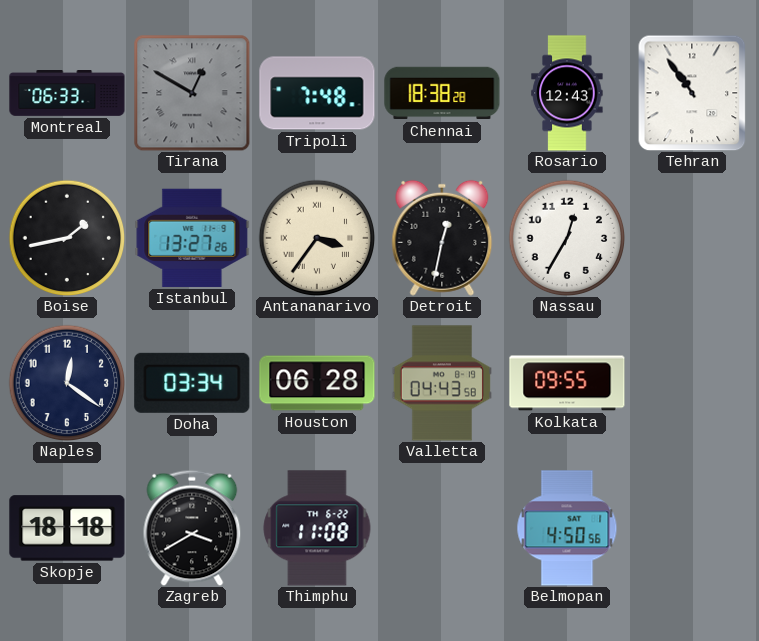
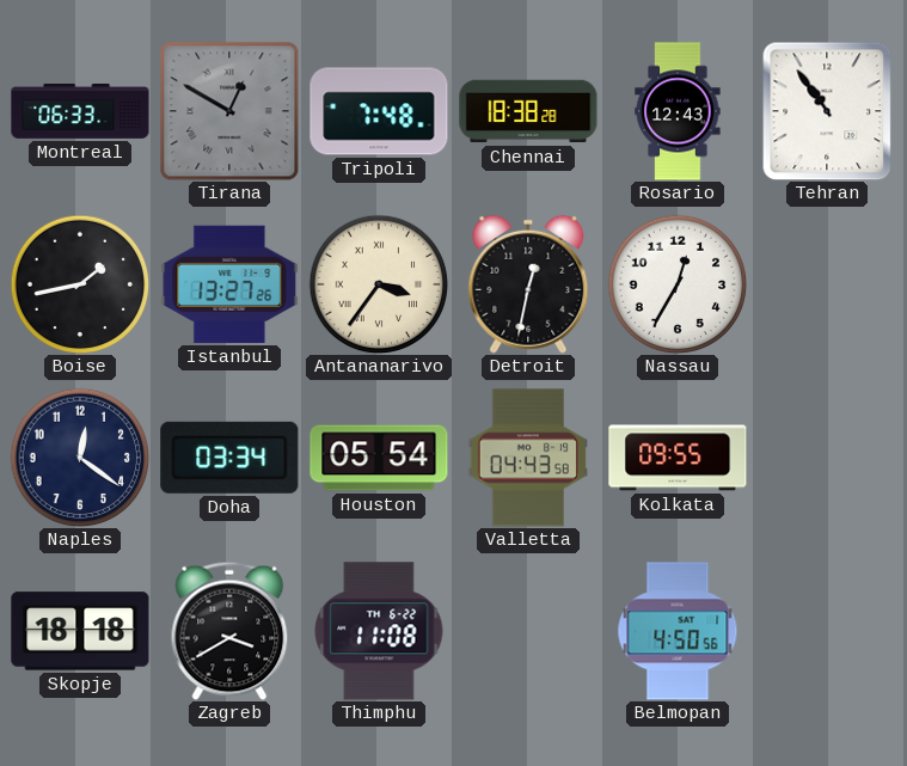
Houston: 06:28 -> 05:54 (379, 458)
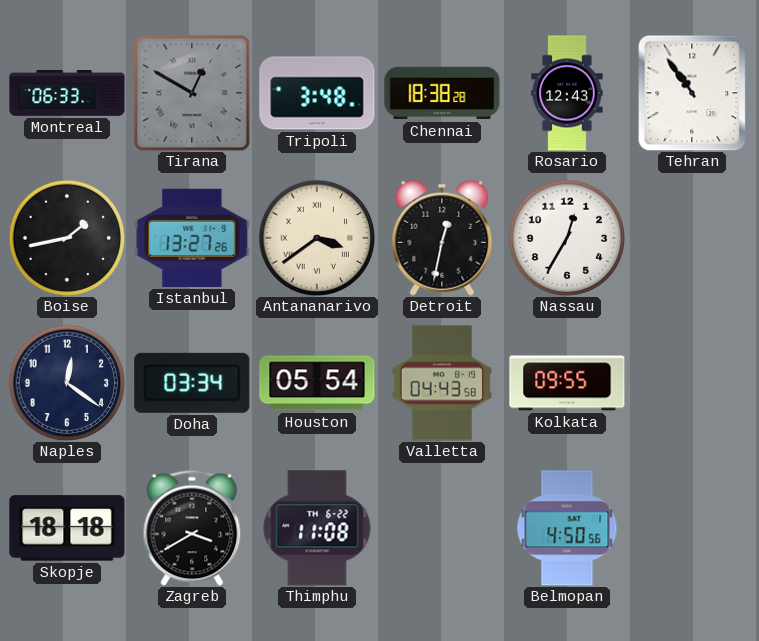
Tripoli: 7:48 -> 3:48 (317, 93)
Antananarivo: 3:36 -> 3:39 (317, 238)
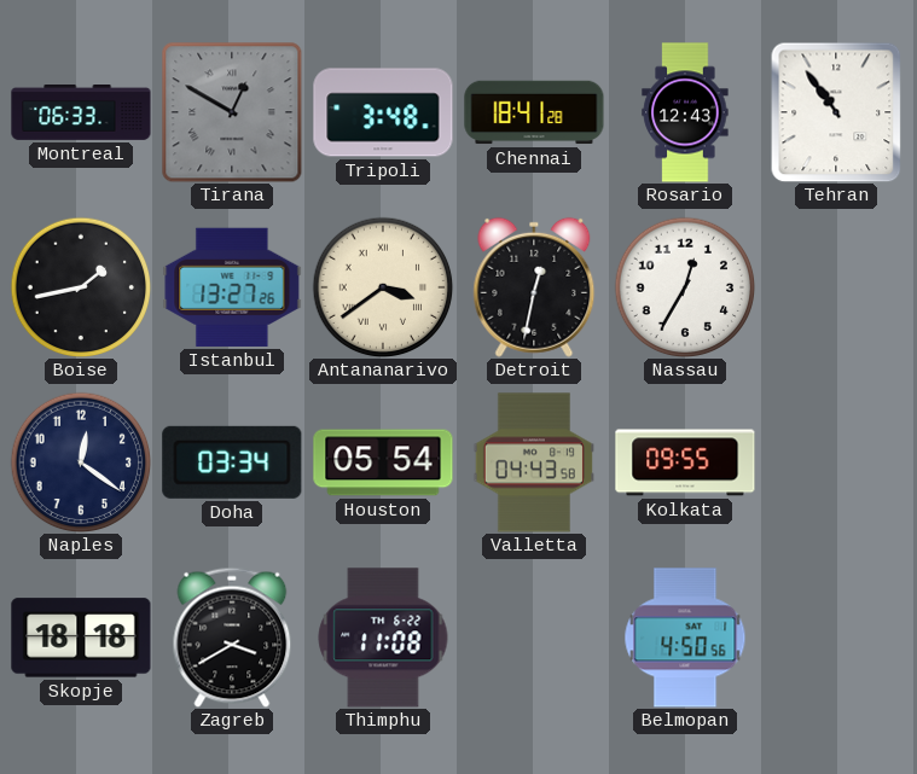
Chennai: 18:38 -> 18:41 (534, 112)
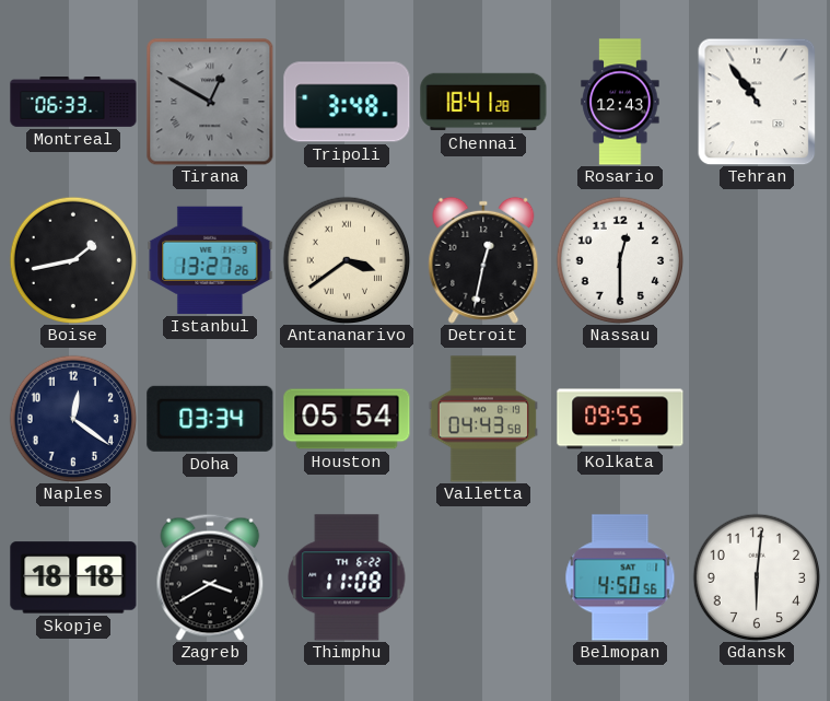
Nassau: 12:35 -> 12:30 (620, 260)
Gdansk: none -> 6:01 (757, 577)
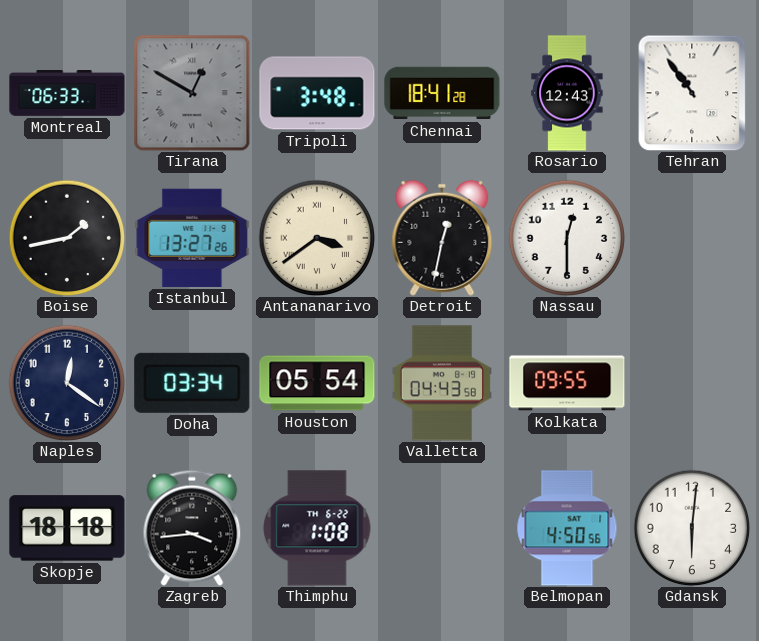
Zagreb: 3:40 -> 3:44 (192, 528)
Thimphu: 11:08 -> 1:08 (317, 528)
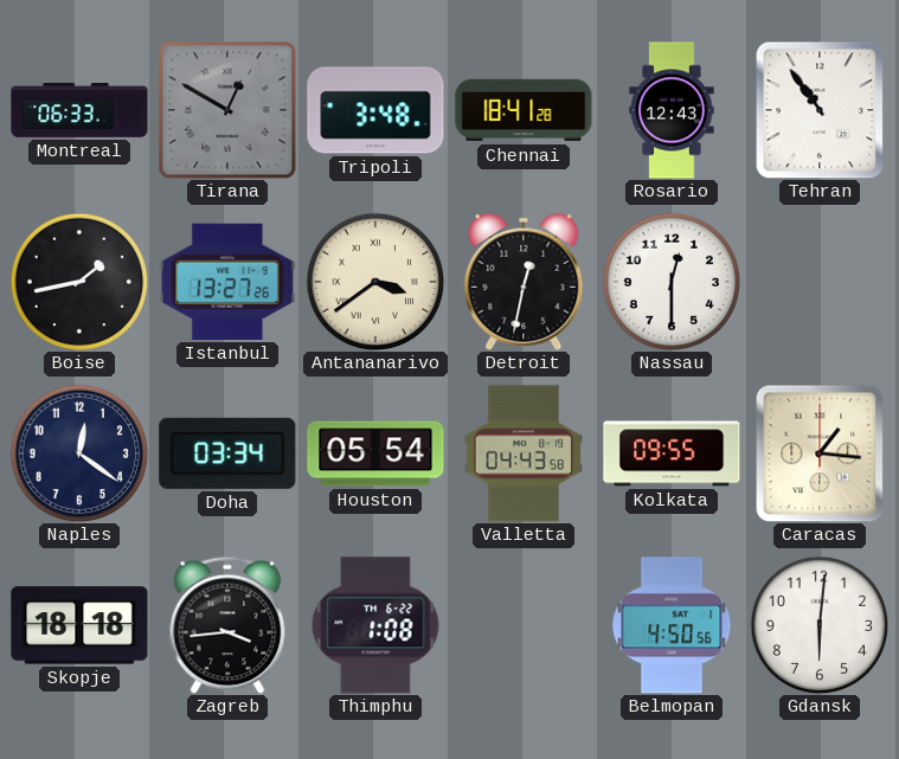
Caracas: none -> 1:16 (820, 454)
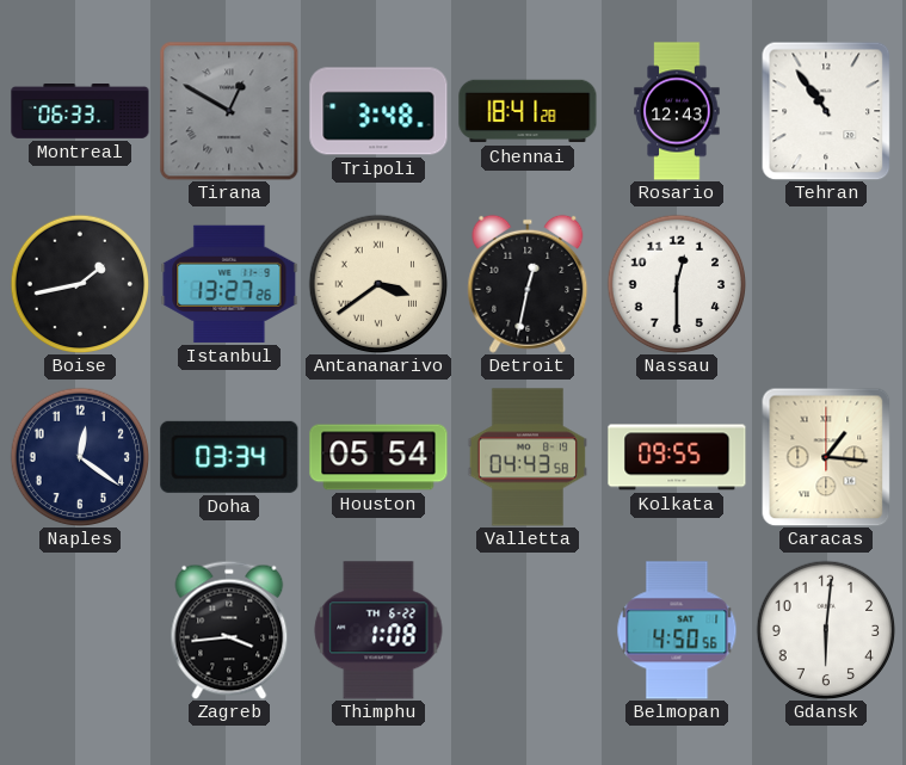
Skopje: 18:18 -> none (79, 625)
